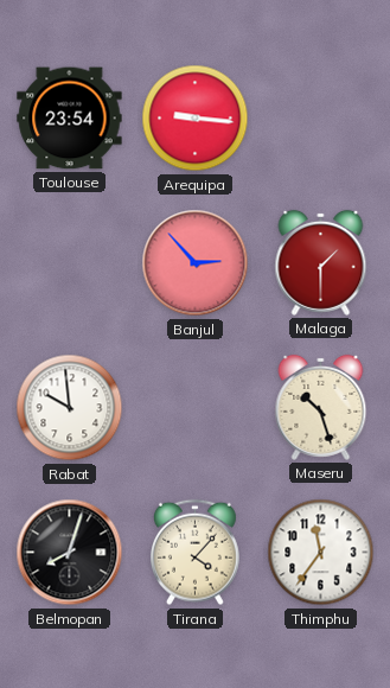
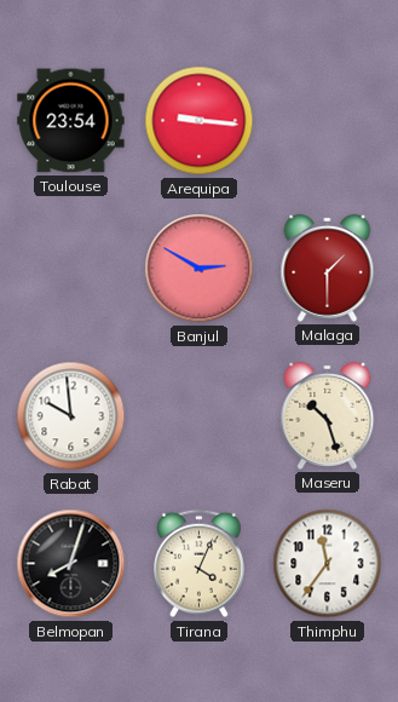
Banjul: 2:53 -> 2:50 (200, 269)
Tirana: 4:07 -> 4:04 (200, 564)
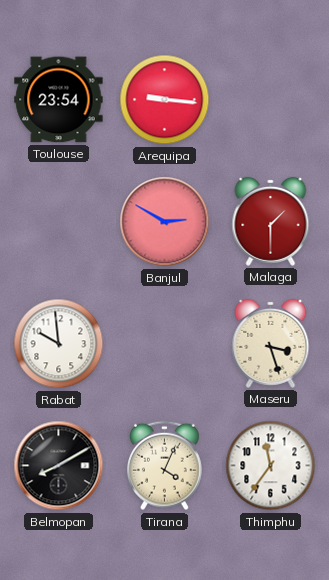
Maseru: 10:27 -> 3:27 (271, 343)
Belmopan: 8:03 -> 8:10 (59, 466)
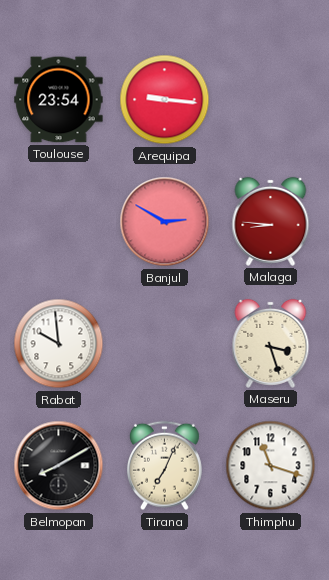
Malaga: 1:30 -> 8:46 (271, 221)
Tirana: 4:04 -> 7:04 (165, 466)
Thimphu: 11:36 -> 11:18 (271, 466)
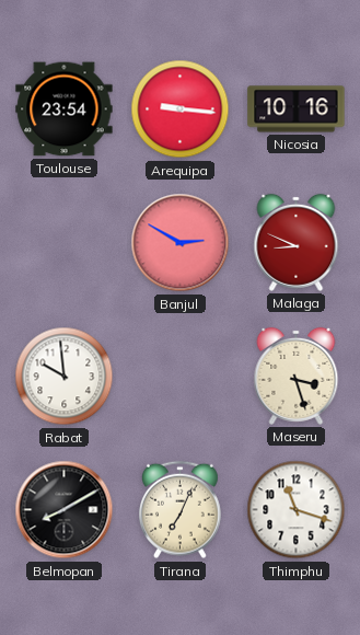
Nicosia: none -> 10:16 (297, 109)
Malaga: 8:46 -> 8:49 (297, 242)
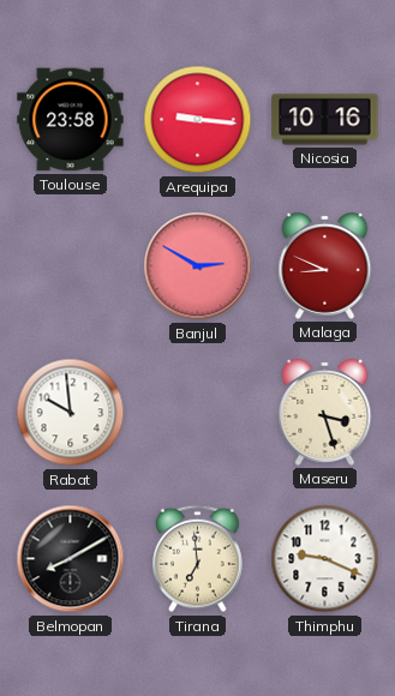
Toulouse: 23:54 -> 23:58 (71, 120)
Tirana: 7:04 -> 6:59 (198, 559)
Thimphu: 11:18 -> 9:19 (325, 559)
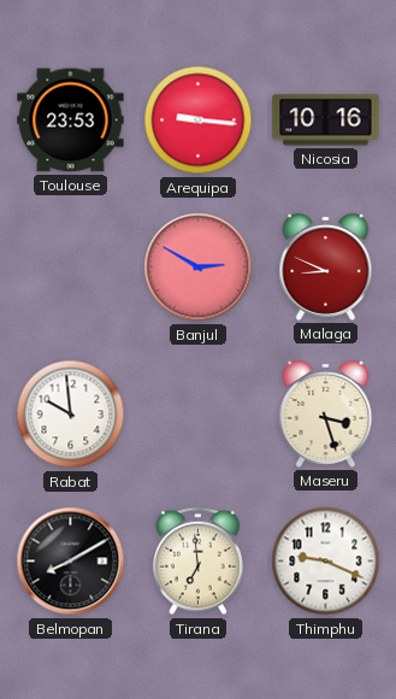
Toulouse: 23:58 -> 23:53 (71, 121)
